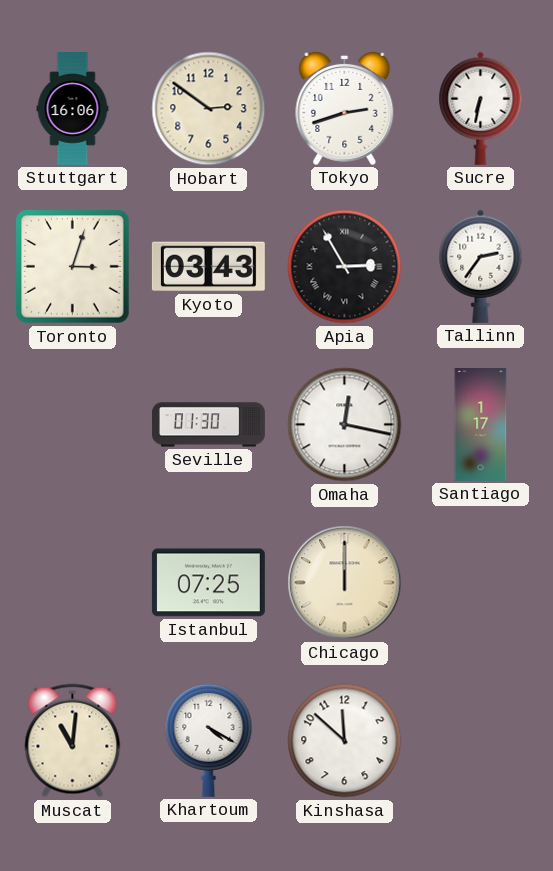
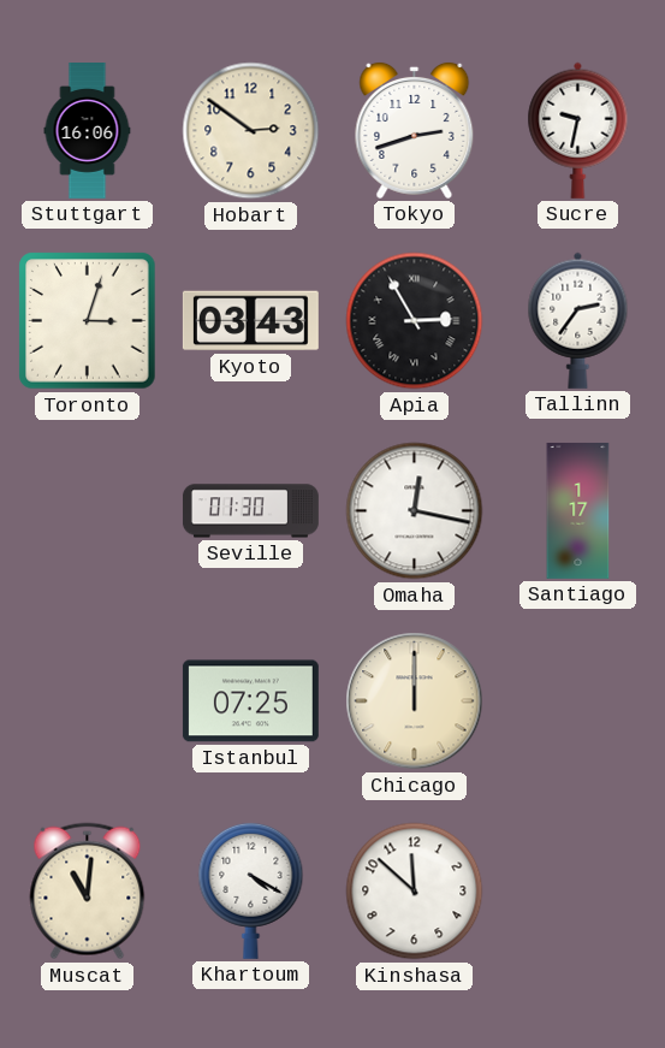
Sucre: 6:32 -> 9:32 (578, 130)
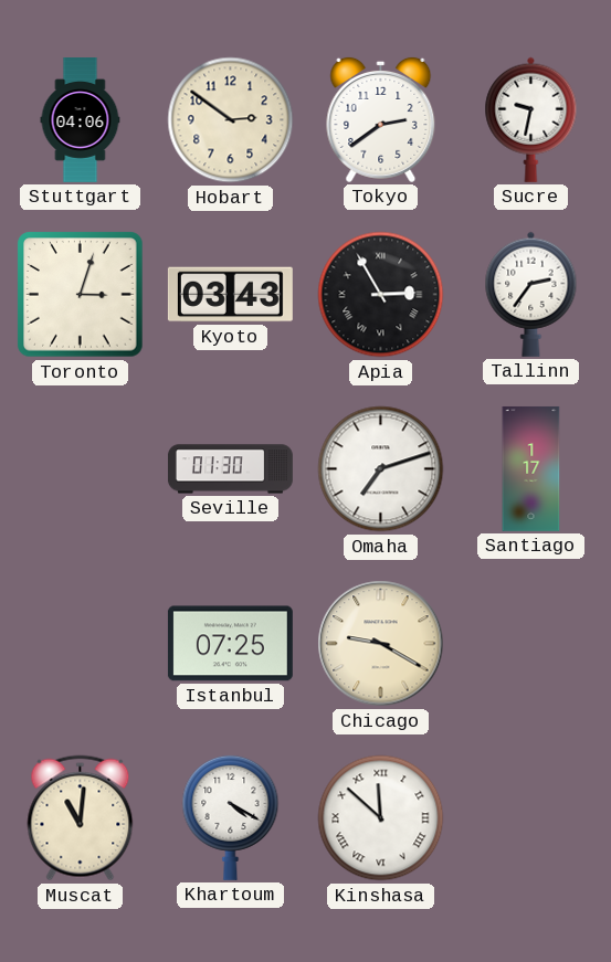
Stuttgart: 16:06 -> 04:06 (81, 120)
Tokyo: 2:42 -> 2:39 (381, 119)
Omaha: 12:17 -> 7:12 (381, 469)
Chicago: 12:00 -> 9:20 (381, 644)
Kinshasa numerals: Arabic -> Roman (381, 818)
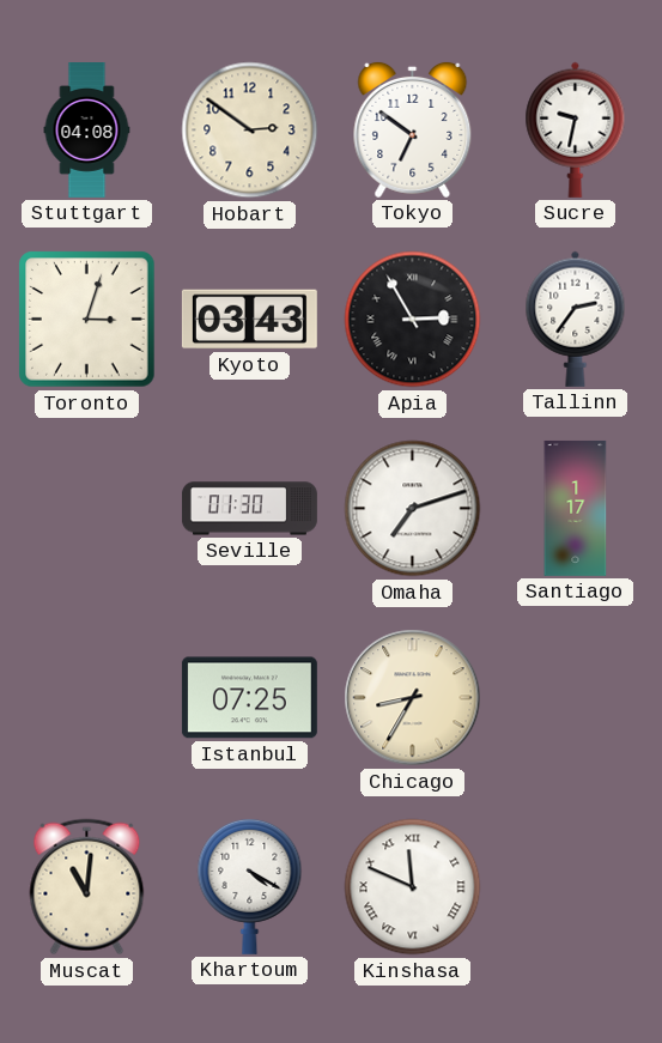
Stuttgart: 04:06 -> 04:08 (87, 131)
Tokyo: 2:39 -> 6:51 (413, 129)
Chicago: 9:20 -> 8:35 (413, 698)
Kinshasa: 11:52 -> 11:49 (413, 887)
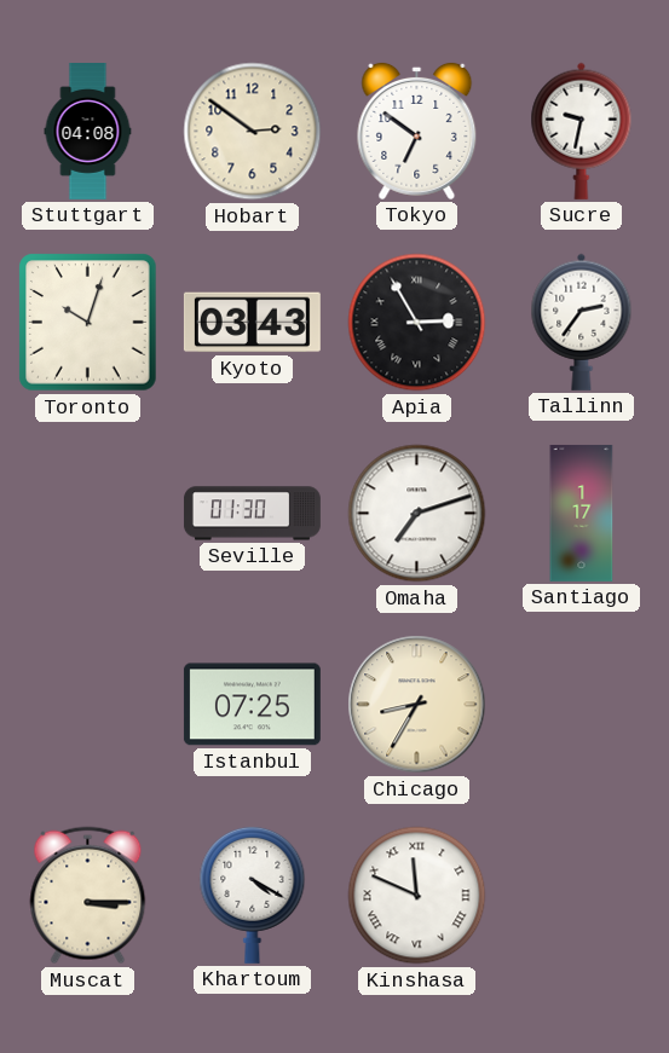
Toronto: 3:03 -> 10:03 (88, 323)
Muscat: 11:01 -> 3:15 (88, 896)
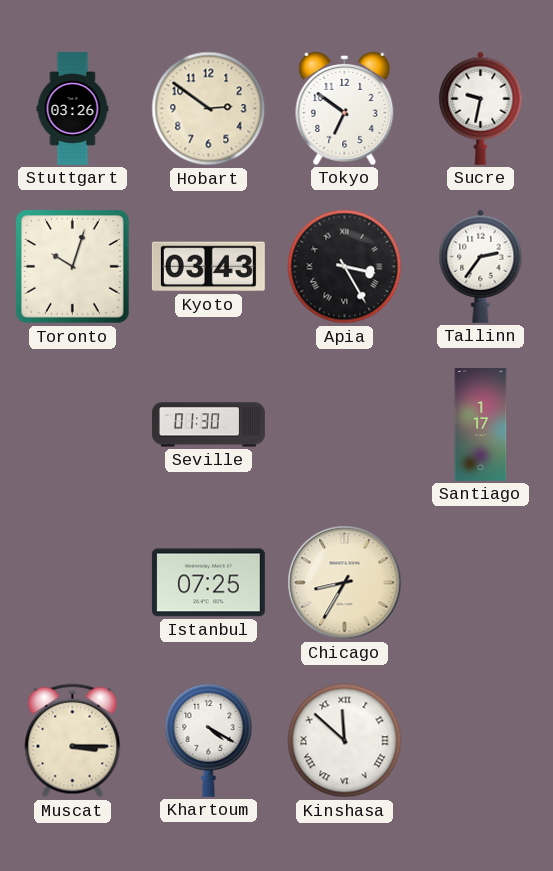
Stuttgart: 04:08 -> 03:26 (73, 109)
Apia: 2:55 -> 3:25 (345, 267)
Omaha: 7:12 -> none (417, 514)
Kinshasa: 11:49 -> 11:52 (345, 741)
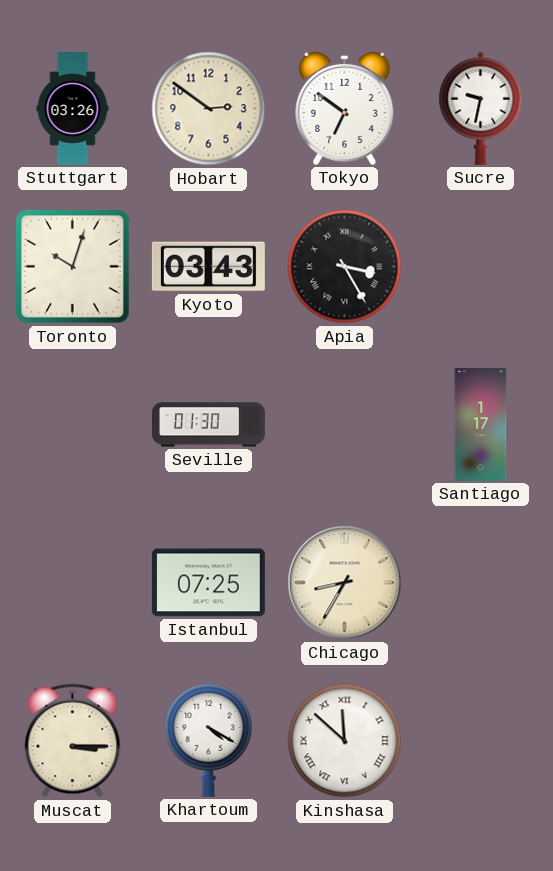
Tallinn: 2:36 -> none (481, 266)
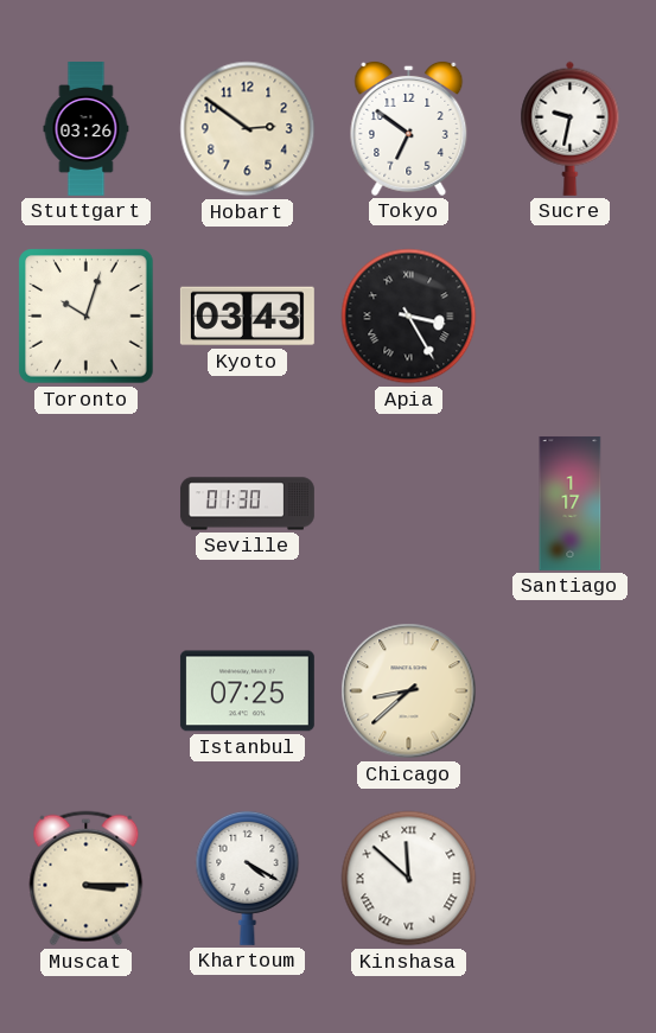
Chicago: 8:35 -> 8:38 (409, 691)
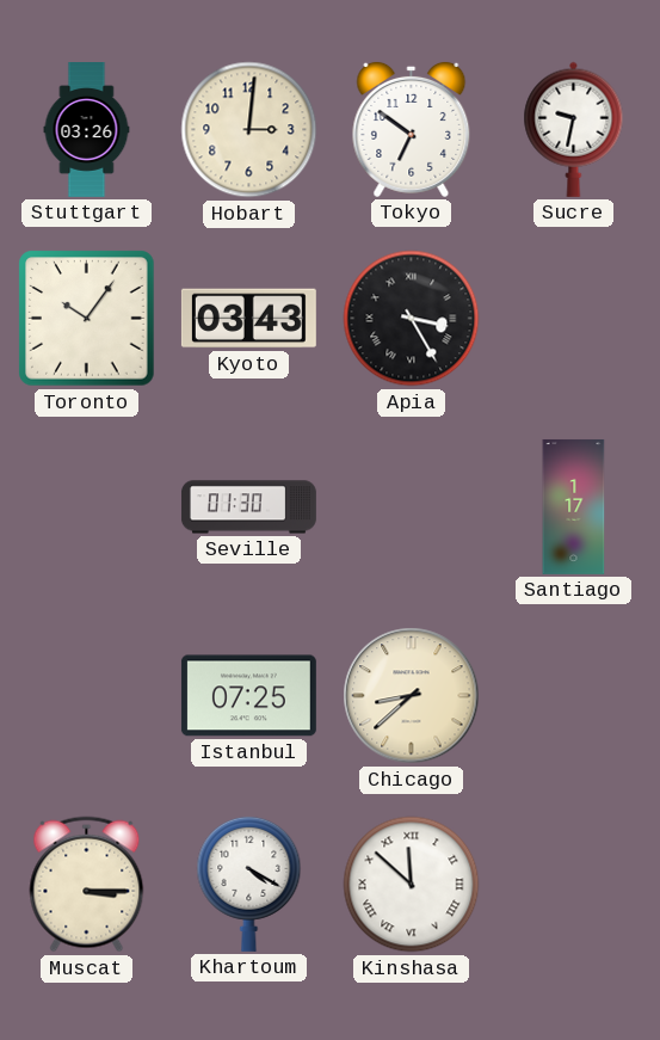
Hobart: 2:51 -> 3:01 (249, 130)
Toronto: 10:03 -> 10:06 (87, 319)
